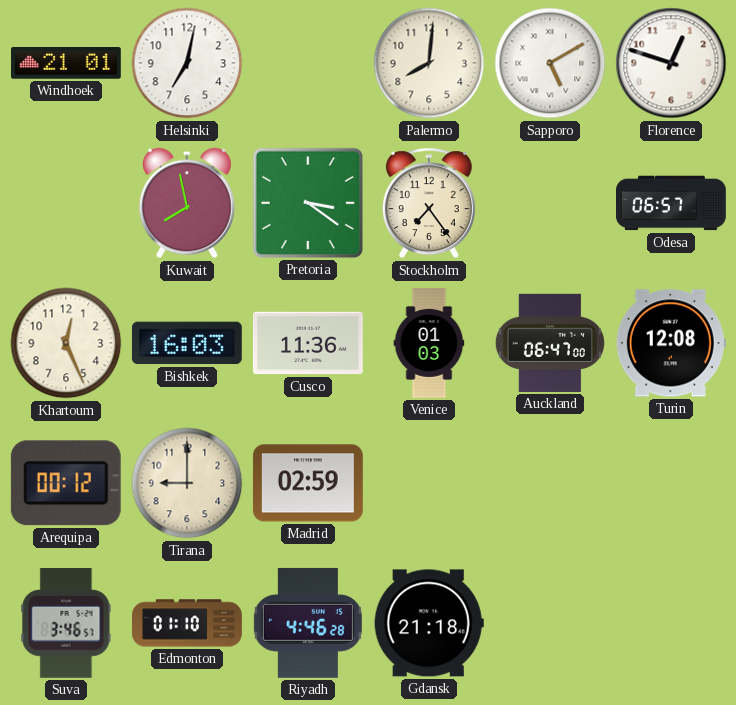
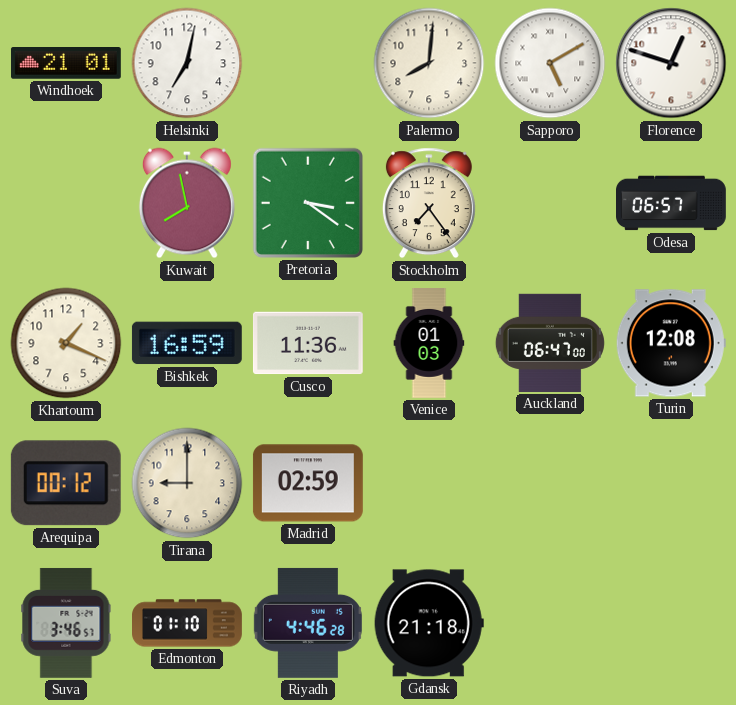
Khartoum: 12:26 -> 1:19 (66, 343)
Bishkek: 16:03 -> 16:59 (187, 343)
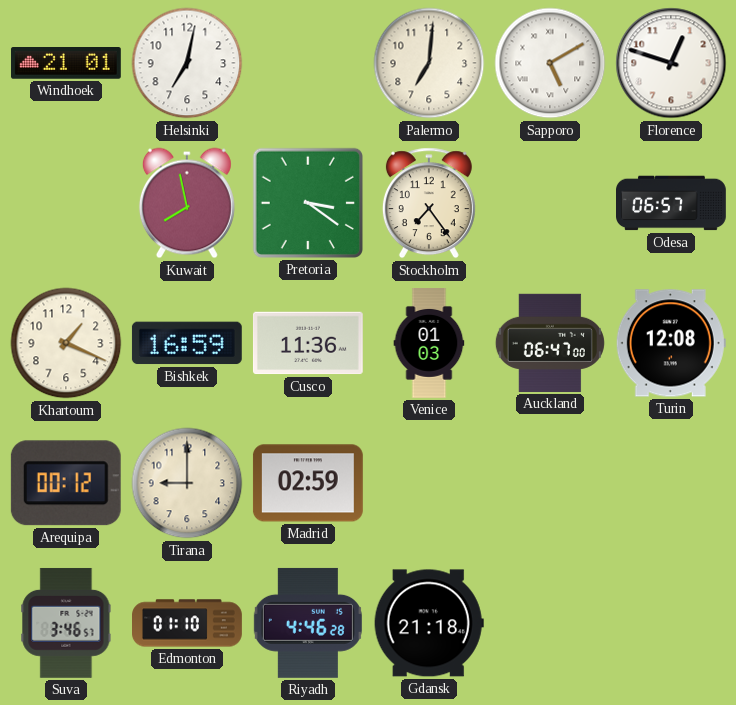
Palermo: 8:01 -> 7:01 (429, 63)
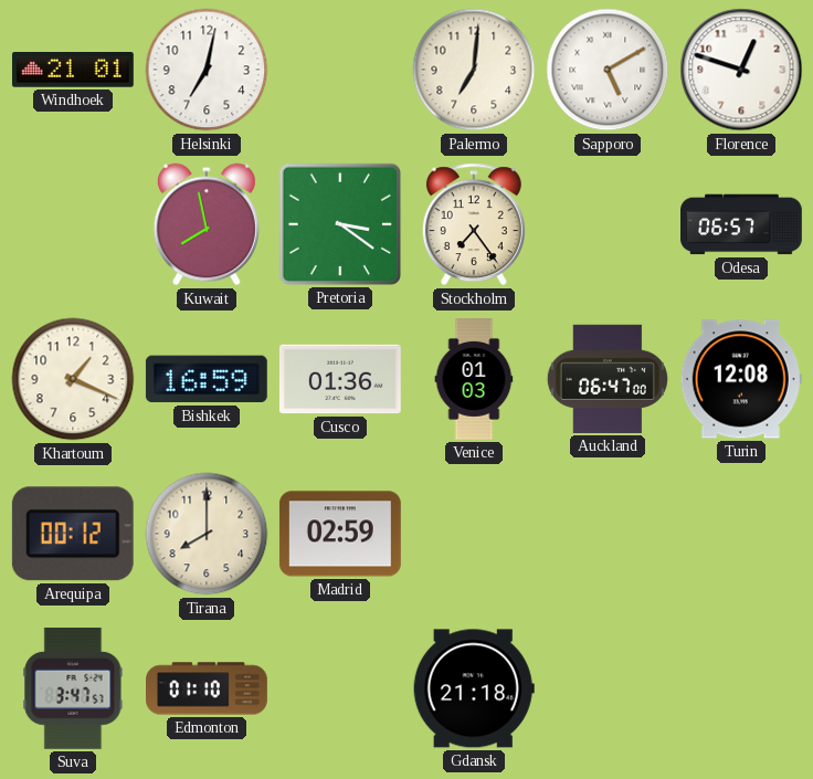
Cusco: 11:36 -> 01:36 (340, 379)
Tirana: 9:00 -> 8:00 (207, 534)
Suva: 3:46 -> 3:47 (73, 688)
Riyadh: 4:46 -> none (308, 623)
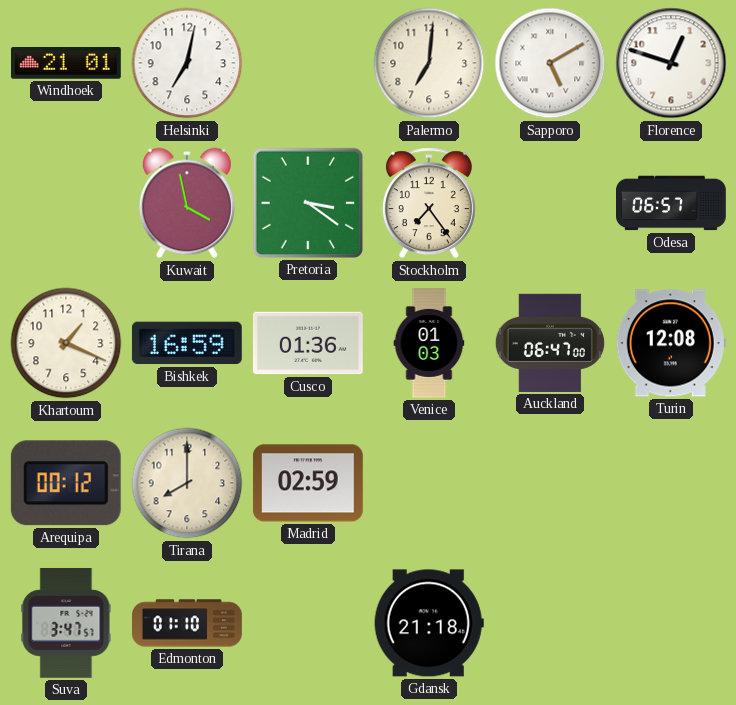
Kuwait: 7:58 -> 3:58 (187, 203)
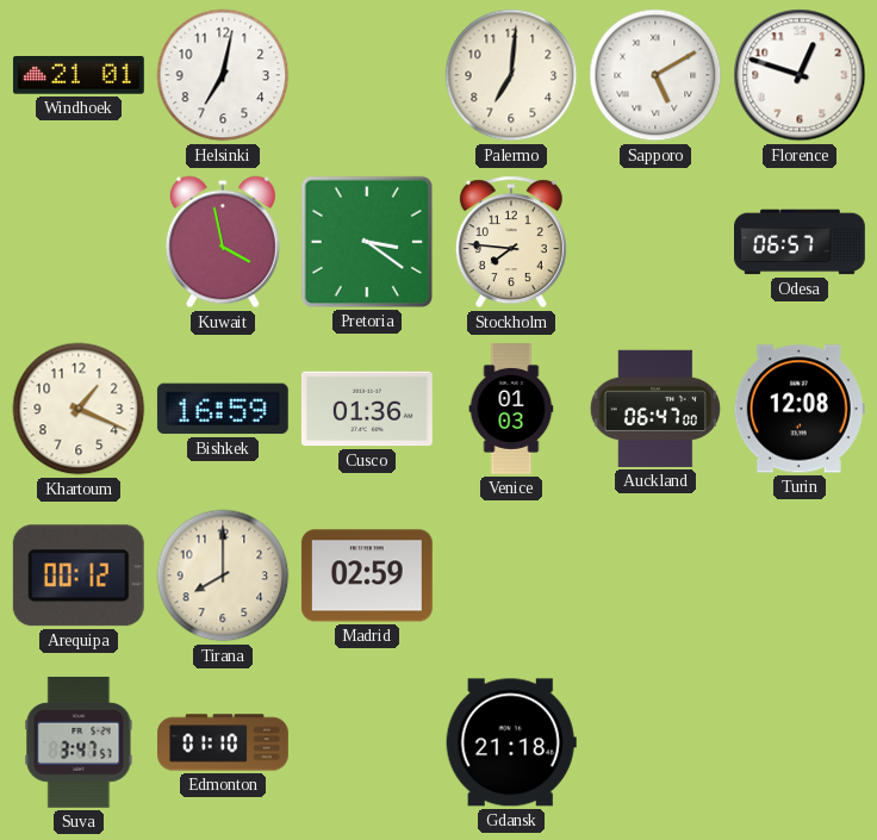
Stockholm: 7:24 -> 7:46 (511, 242)
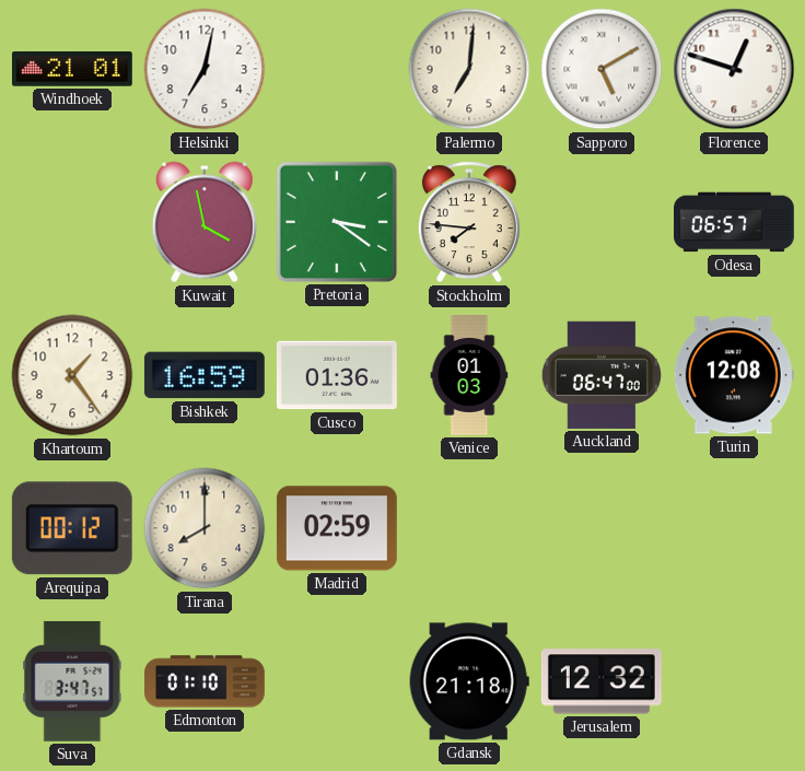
Khartoum: 1:19 -> 1:24 (72, 375)
Jerusalem: none -> 12:32 (602, 681)
